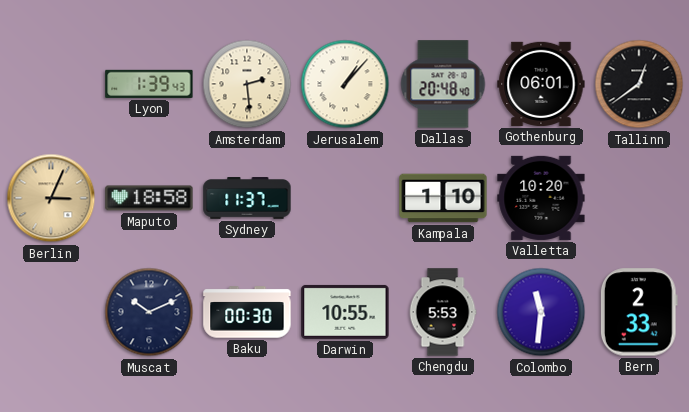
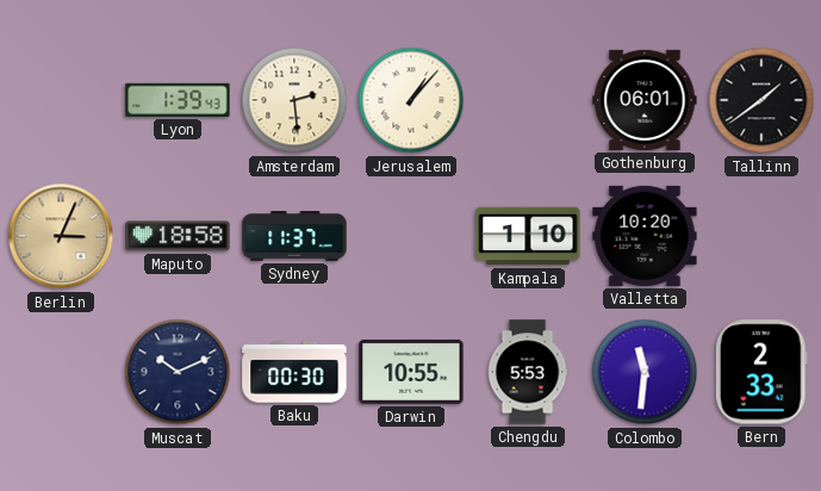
Dallas: 20:48 -> none (443, 84)
Tallinn: 12:39 -> 1:39 (761, 100)
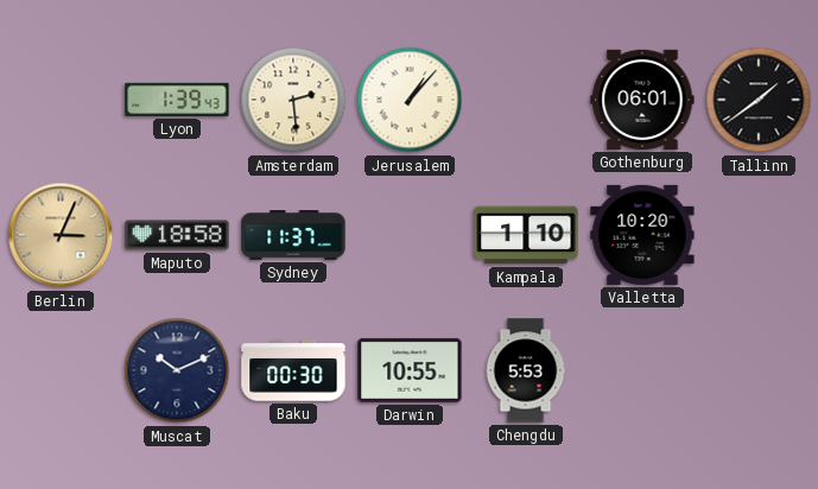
Colombo: 11:31 -> none (645, 372)
Bern: 2:33 -> none (761, 372)
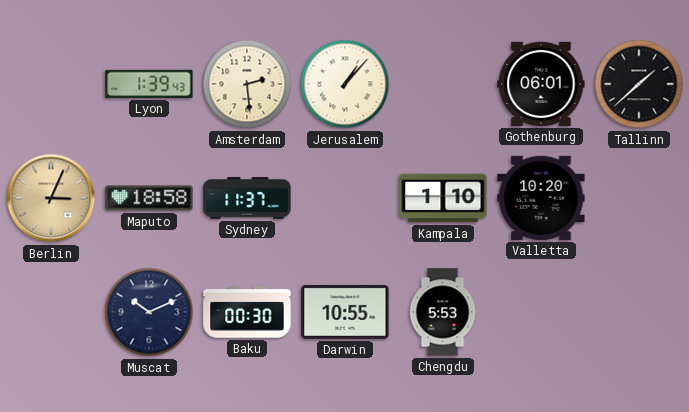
Tallinn: 1:39 -> 1:38 (639, 84)
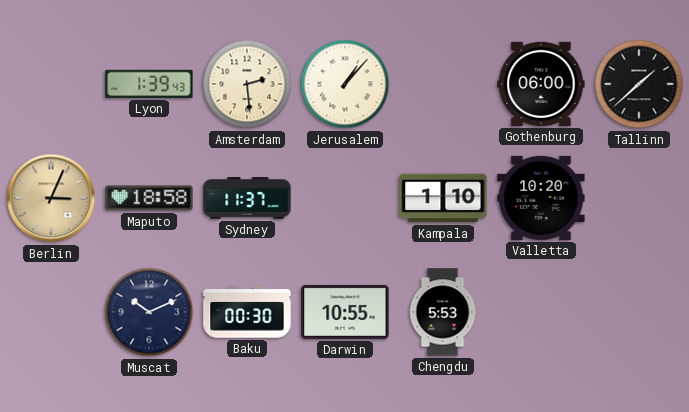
Gothenburg: 06:01 -> 06:00 (541, 84)
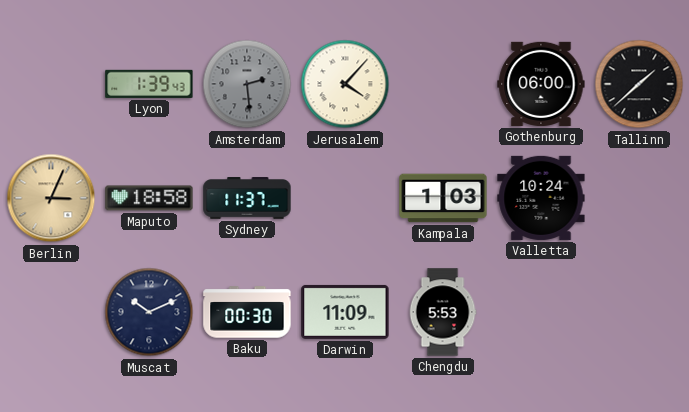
Amsterdam dial: cream -> grey (247, 84)
Jerusalem: 1:07 -> 4:07 (345, 84)
Kampala: 1:10 -> 1:03 (443, 198)
Valletta: 10:20 -> 10:24 (541, 198)
Darwin: 10:55 -> 11:09 (345, 312)
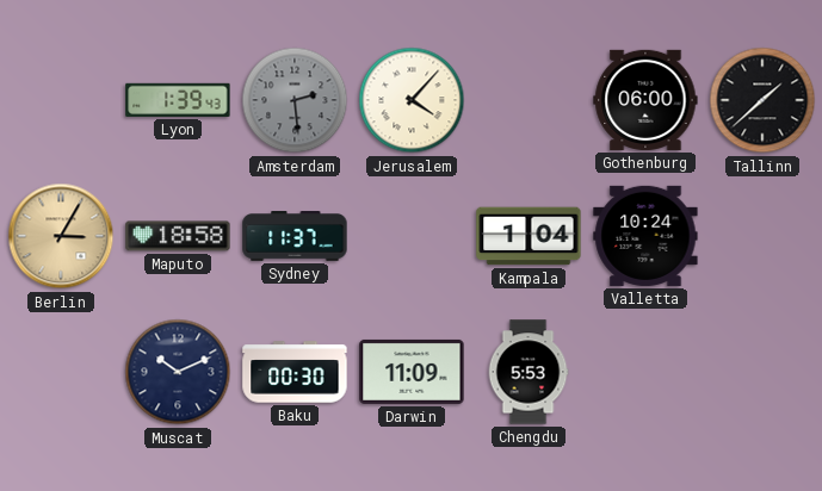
Berlin: 3:04 -> 3:05 (61, 236)
Kampala: 1:03 -> 1:04 (529, 236)
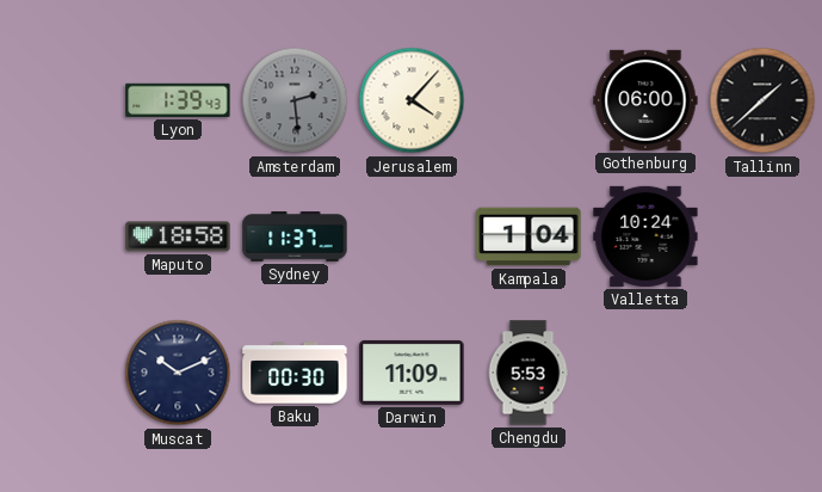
Berlin: 3:05 -> none (61, 236)
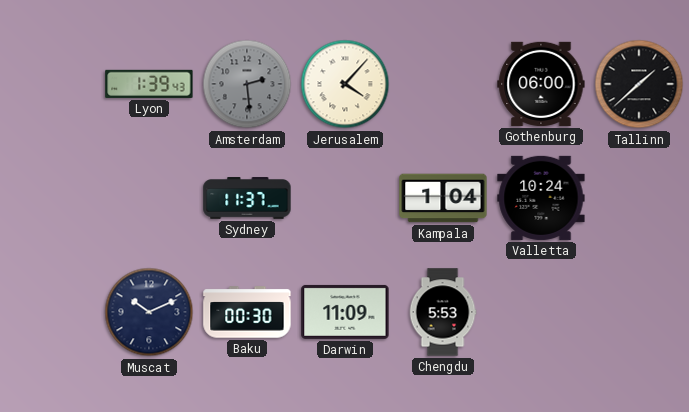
Maputo: 18:58 -> none (178, 236)
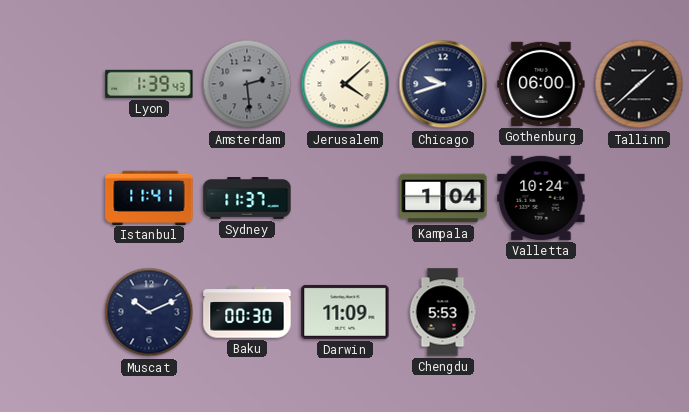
Jerusalem: 4:07 -> 4:08 (345, 84)
Chicago: none -> 9:42 (443, 84)
Istanbul: none -> 11:41 (149, 197)
